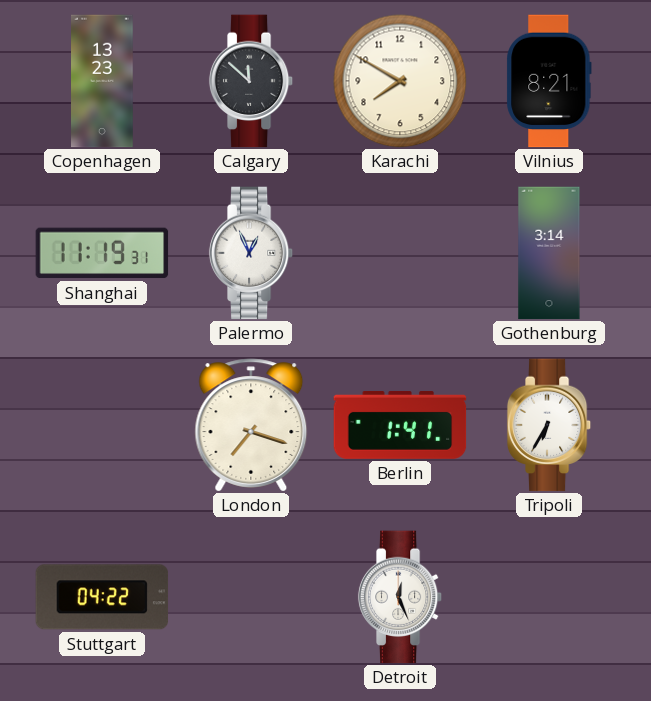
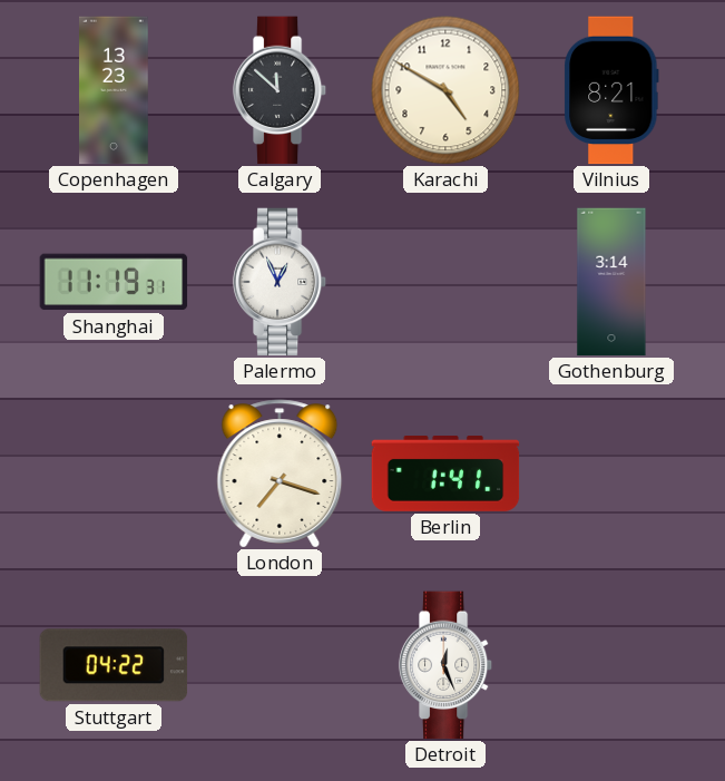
Karachi: 7:50 -> 4:50 (445, 90)
Tripoli: 6:35 -> none (549, 425)
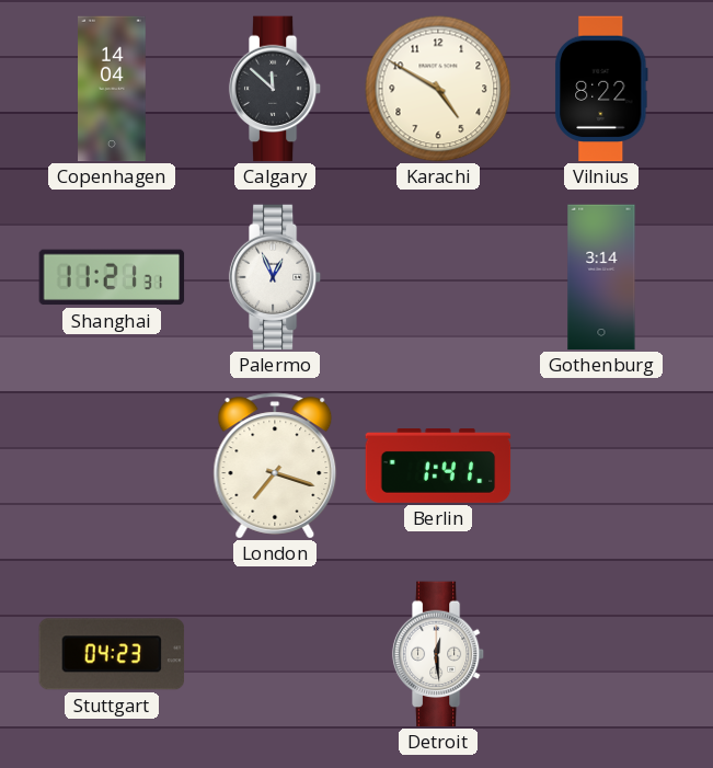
Copenhagen: 13:23 -> 14:04 (113, 89)
Vilnius: 8:21 -> 8:22 (601, 89)
Shanghai: 11:19 -> 11:21 (112, 277)
Stuttgart: 04:22 -> 04:23 (112, 654)
Detroit: 12:26 -> 12:29 (438, 654)
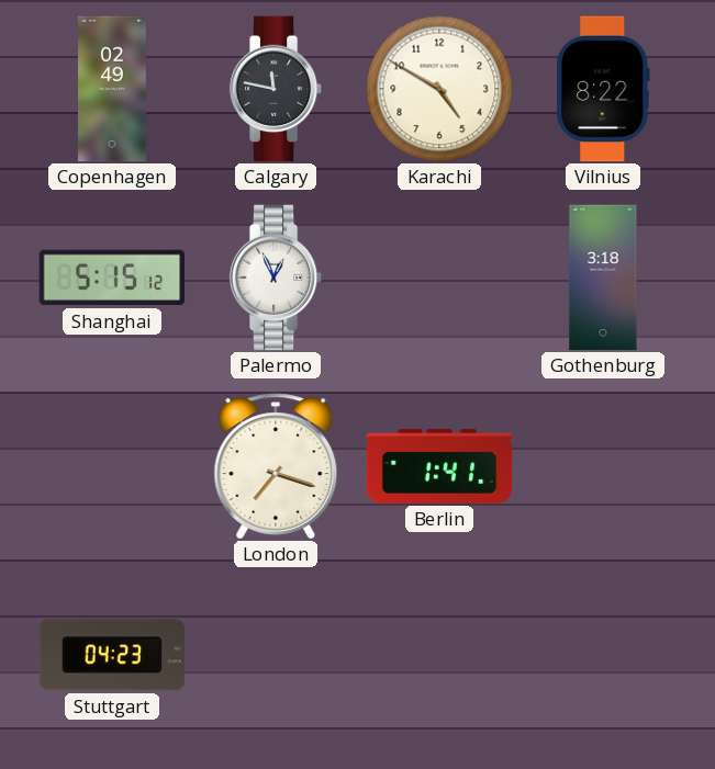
Copenhagen: 14:04 -> 02:49 (113, 89)
Calgary: 11:52 -> 11:47 (276, 89)
Shanghai: 11:21 -> 5:15 (112, 278)
Gothenburg: 3:14 -> 3:18 (603, 278)
Detroit: 12:29 -> none (438, 654)
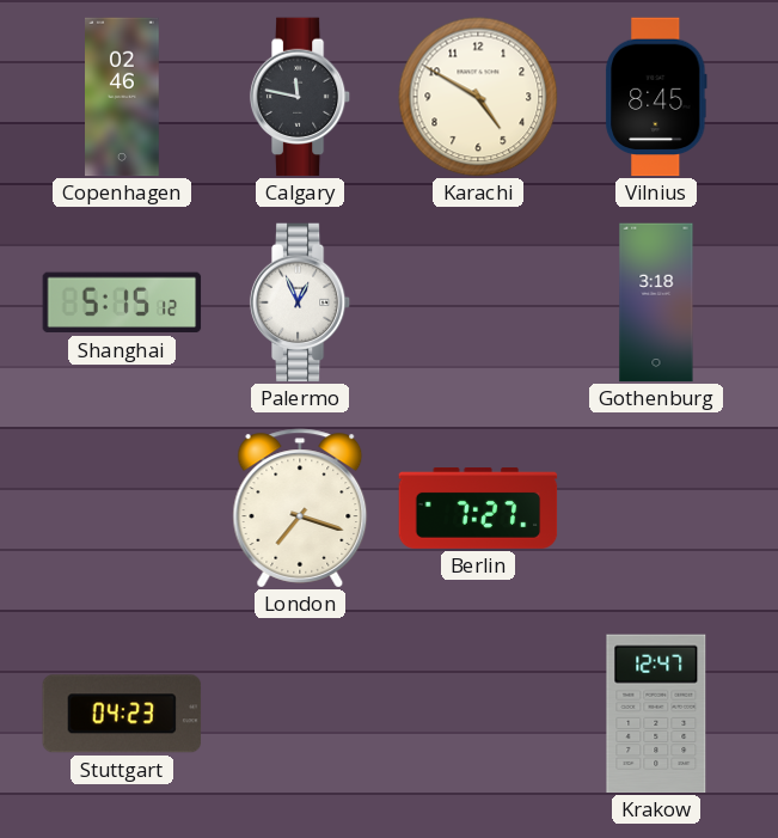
Copenhagen: 02:49 -> 02:46 (123, 97)
Vilnius: 8:22 -> 8:45 (656, 97)
Berlin: 1:41 -> 7:27 (478, 509)
Krakow: none -> 12:47 (656, 714)
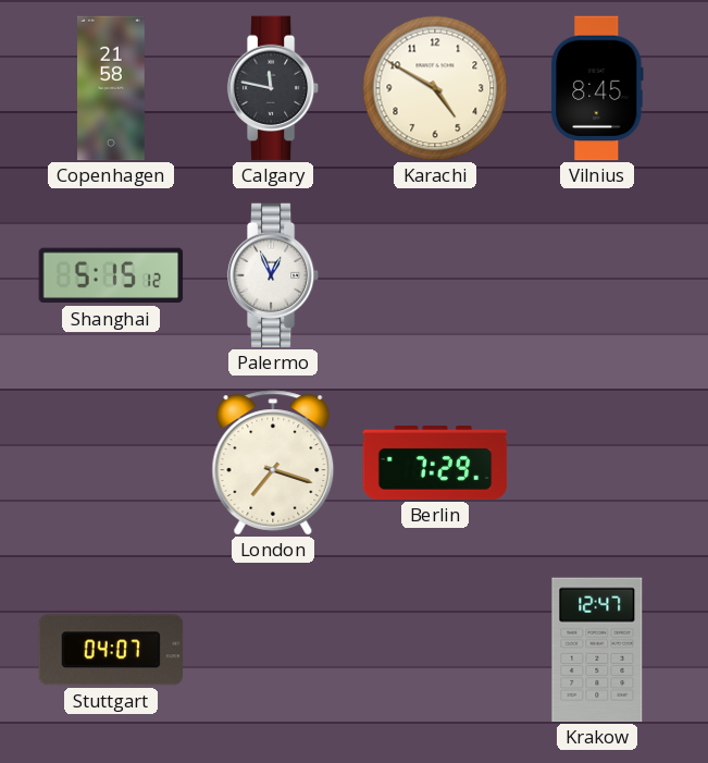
Copenhagen: 02:46 -> 21:58 (112, 88)
Gothenburg: 3:18 -> none (656, 302)
Berlin: 7:27 -> 7:29 (435, 464)
Stuttgart: 04:23 -> 04:07 (111, 650)
